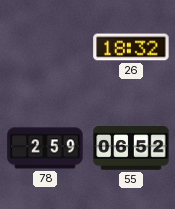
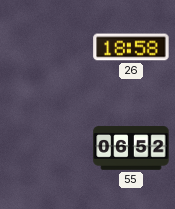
26: 18:32 -> 18:58 (131, 47)
78: 2:59 -> none (45, 148)
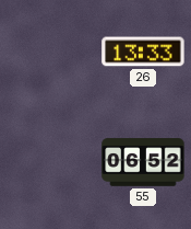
26: 18:58 -> 13:33 (143, 51)
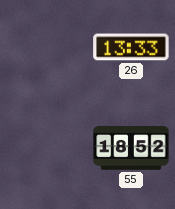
55: 06:52 -> 18:52 (131, 148)
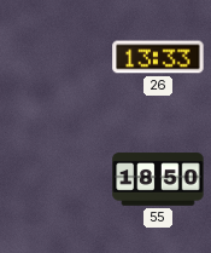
55: 18:52 -> 18:50 (158, 179)
